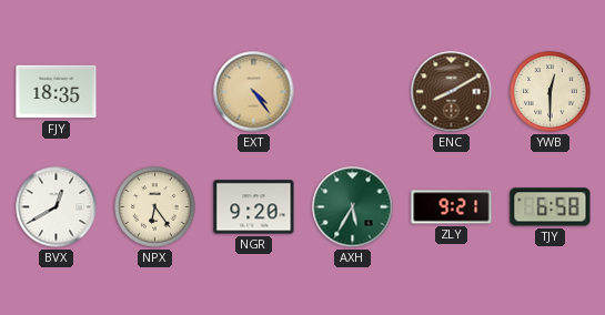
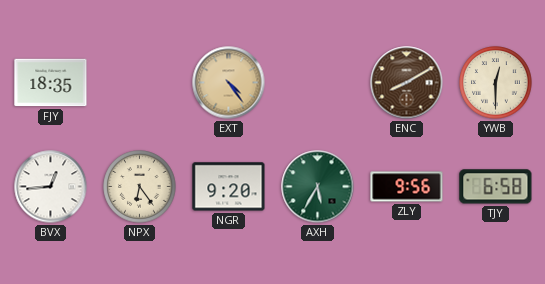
BVX: 12:40 -> 12:44 (51, 187)
ZLY: 9:21 -> 9:56 (407, 187)
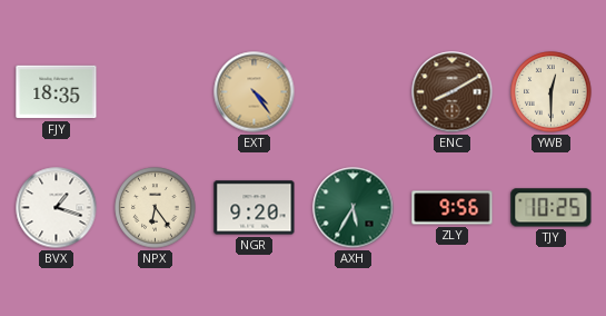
BVX: 12:44 -> 1:18 (57, 208)
TJY: 6:58 -> 10:25 (552, 208)
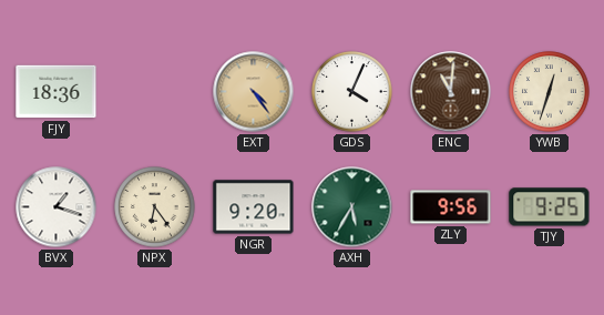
FJY: 18:35 -> 18:36 (57, 92)
GDS: none -> 4:04 (352, 92)
ENC: 8:10 -> 11:01 (451, 92)
YWB: 12:30 -> 12:33 (550, 92)
TJY: 10:25 -> 9:25 (550, 207)
